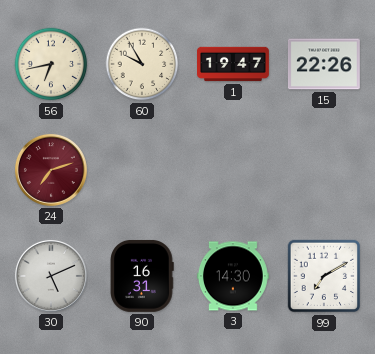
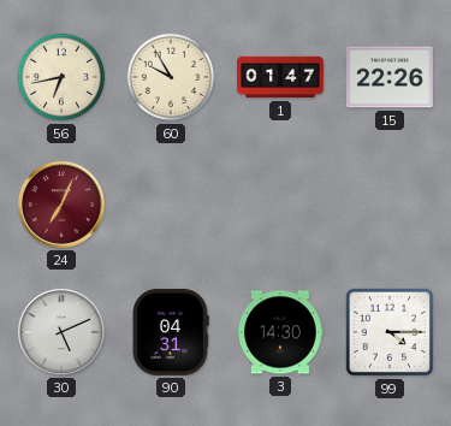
1: 19:47 -> 01:47 (281, 77)
24: 7:12 -> 7:04 (61, 205)
90: 16:31 -> 04:31 (171, 332)
99: 7:10 -> 4:15 (390, 332)
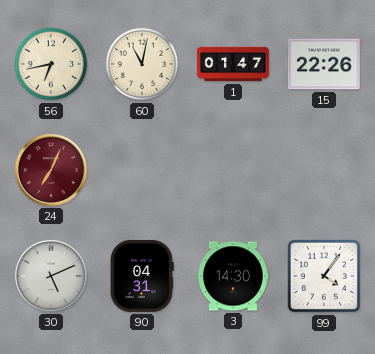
60: 9:55 -> 11:02 (142, 64)
99: 4:15 -> 4:06 (324, 276)
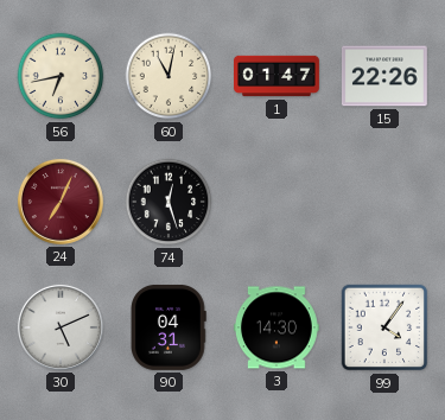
74: none -> 12:27 (169, 202)
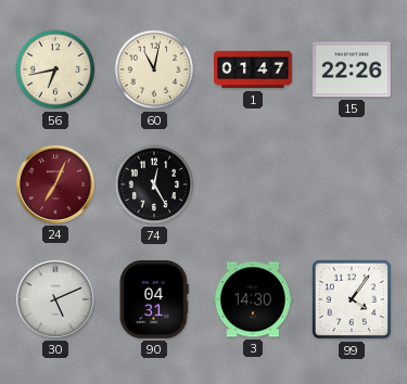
74: 12:27 -> 12:25 (154, 184)
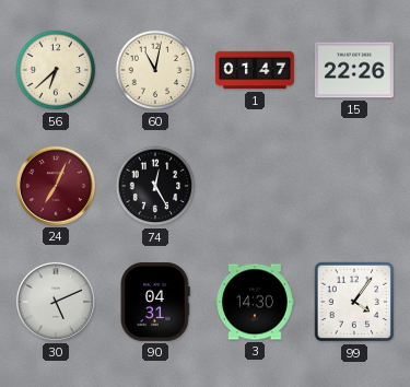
56: 6:43 -> 6:38 (56, 70)
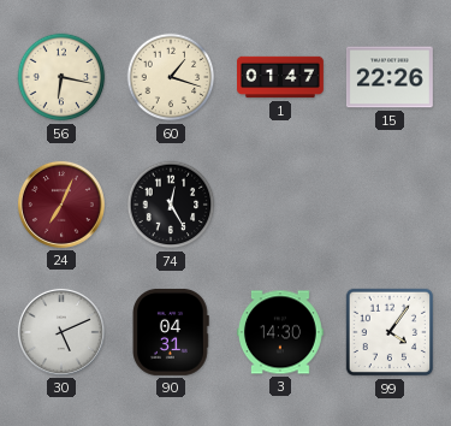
56: 6:38 -> 6:17 (61, 77)
60: 11:02 -> 1:18 (171, 77)
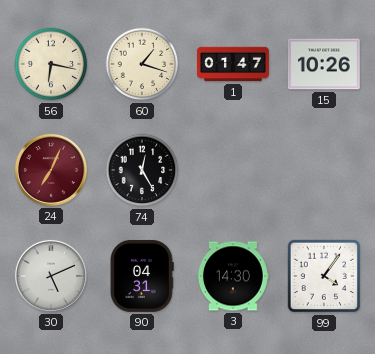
15: 22:26 -> 10:26 (324, 64)
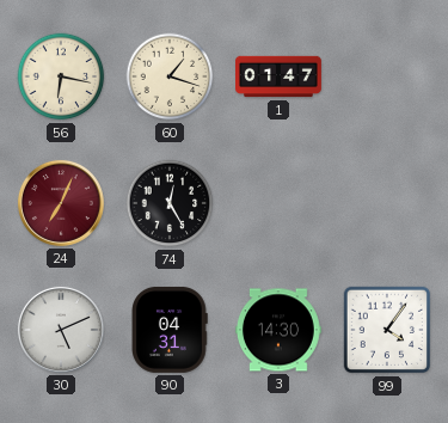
15: 10:26 -> none (324, 64)
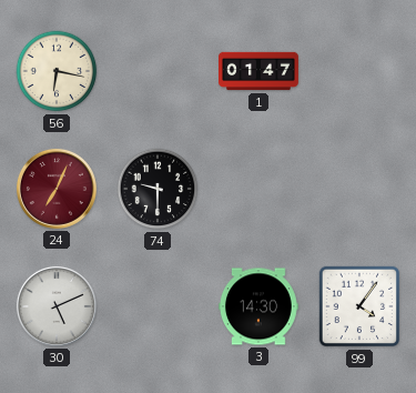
60: 1:18 -> none (170, 76)
74: 12:25 -> 9:30 (158, 189)
90: 04:31 -> none (170, 330)
